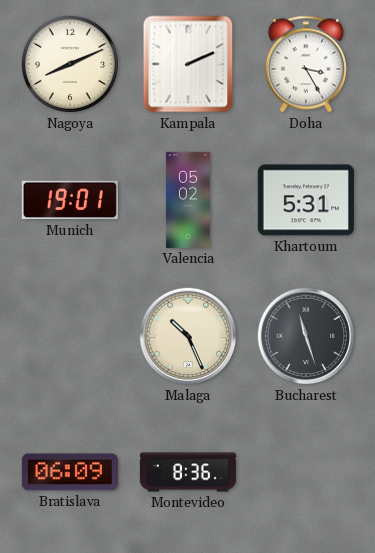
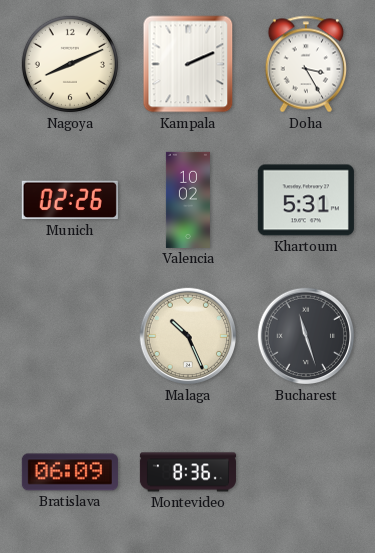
Munich: 19:01 -> 02:26 (70, 200)
Valencia: 05:02 -> 10:02 (188, 200)
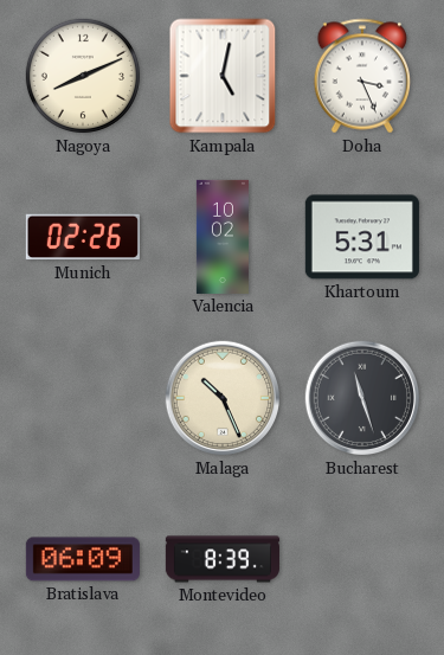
Kampala: 2:11 -> 5:02 (223, 76)
Doha: 3:25 -> 3:26 (362, 76)
Montevideo: 8:36 -> 8:39 (223, 559)
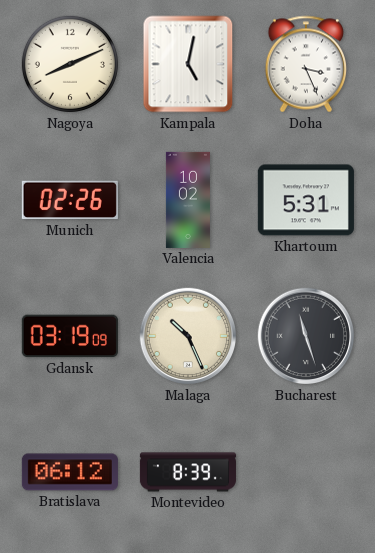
Gdansk: none -> 03:19 (70, 336)
Bratislava: 06:09 -> 06:12 (70, 472)
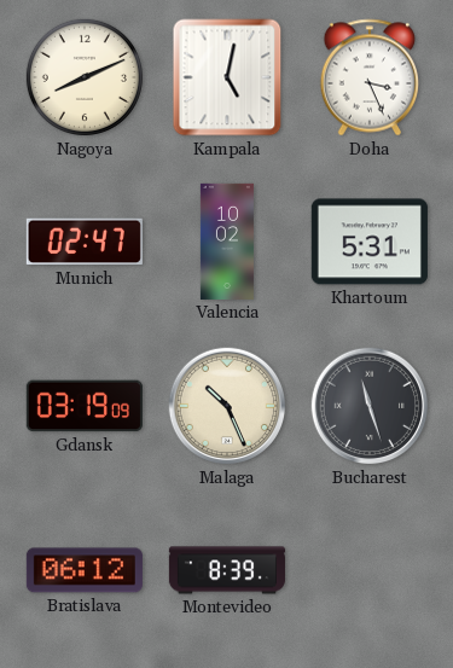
Munich: 02:26 -> 02:47 (85, 242)
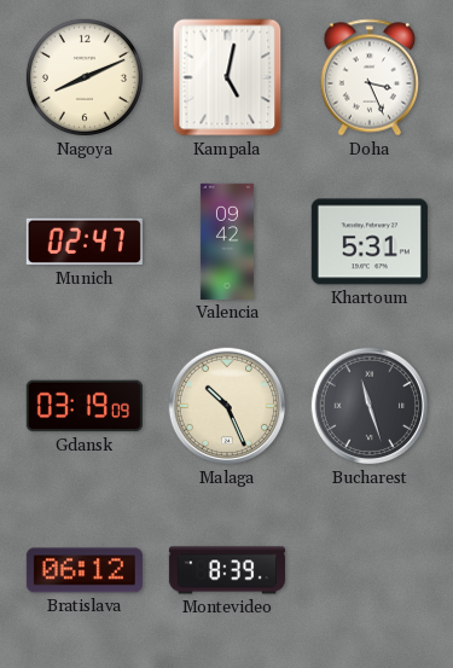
Valencia: 10:02 -> 09:42 (227, 242)
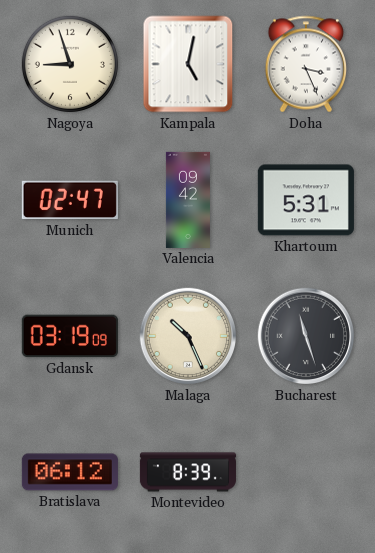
Nagoya: 8:11 -> 8:57 (70, 64)
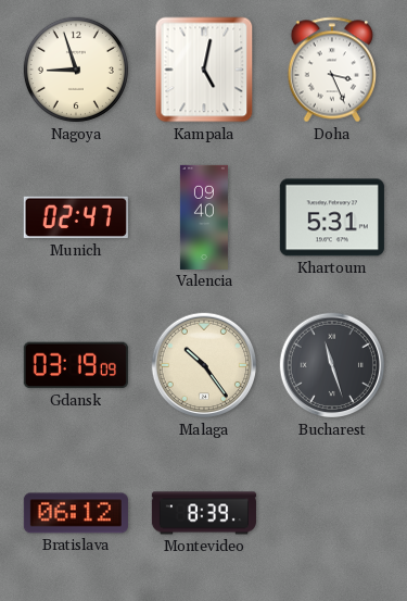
Valencia: 09:42 -> 09:40 (204, 217)
Malaga: 10:26 -> 10:24 (204, 365)
